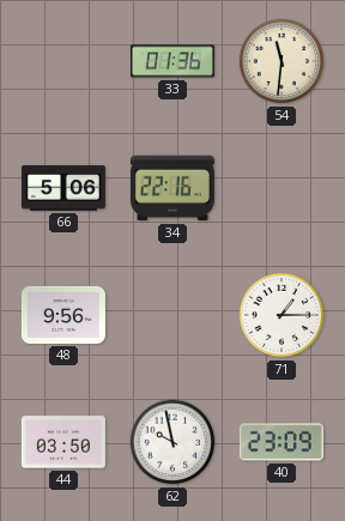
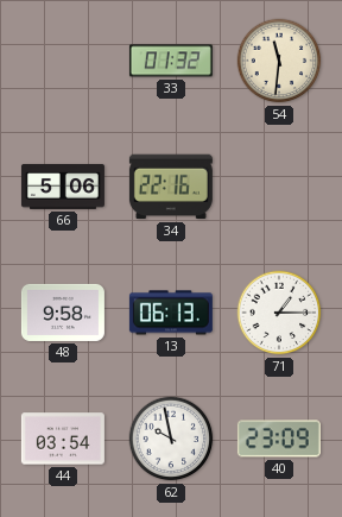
33: 01:36 -> 01:32 (171, 61)
48: 9:56 -> 9:58 (63, 313)
13: none -> 06:13 (171, 313)
44: 03:50 -> 03:54 (63, 439)
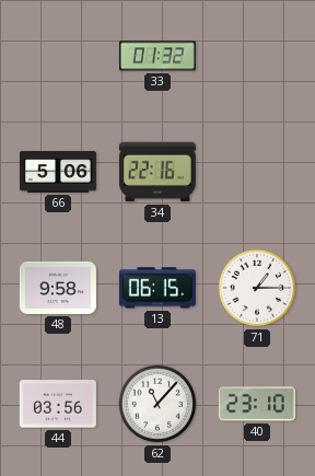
54: 11:31 -> none (279, 61)
13: 06:13 -> 06:15 (157, 288)
44: 03:54 -> 03:56 (58, 404)
62: 9:58 -> 11:07 (157, 404)
40: 23:09 -> 23:10 (257, 404)
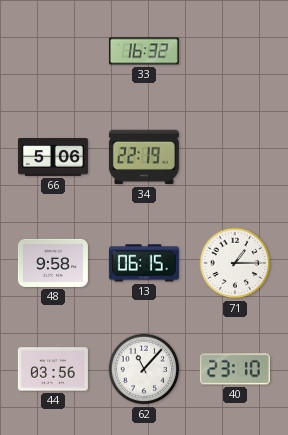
33: 01:32 -> 16:32 (144, 51)
34: 22:16 -> 22:19 (144, 157)
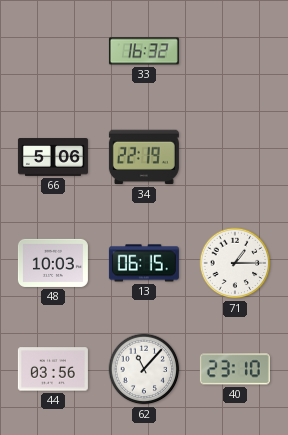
48: 9:58 -> 10:03 (53, 263)
